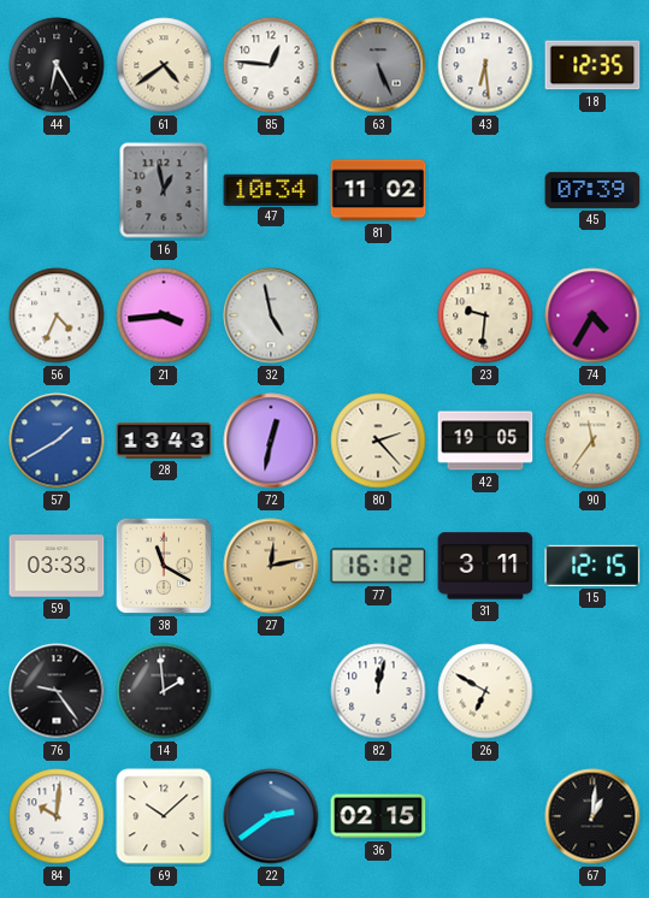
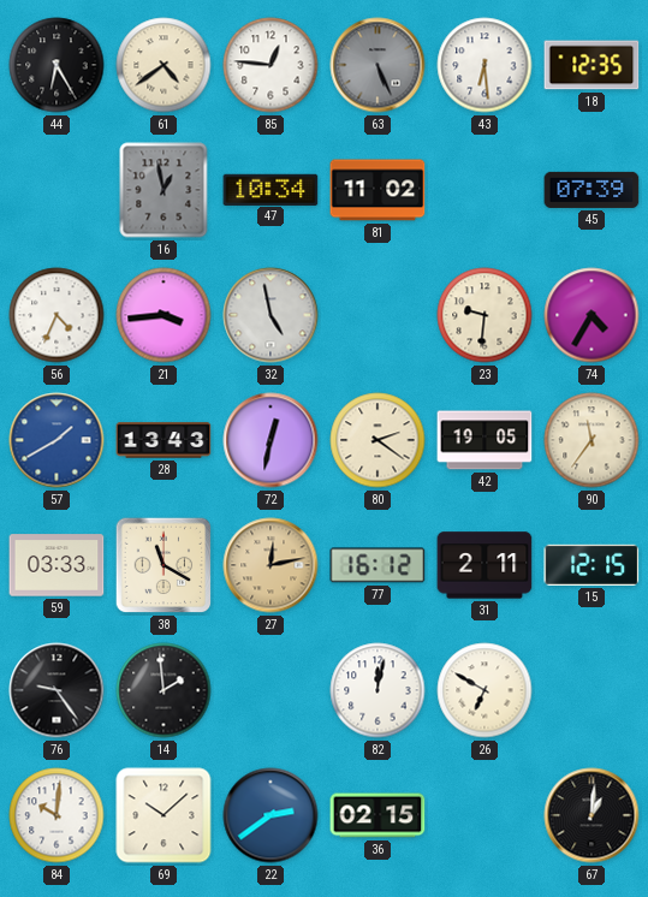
80: 2:23 -> 2:21 (377, 440)
31: 3:11 -> 2:11 (484, 565)
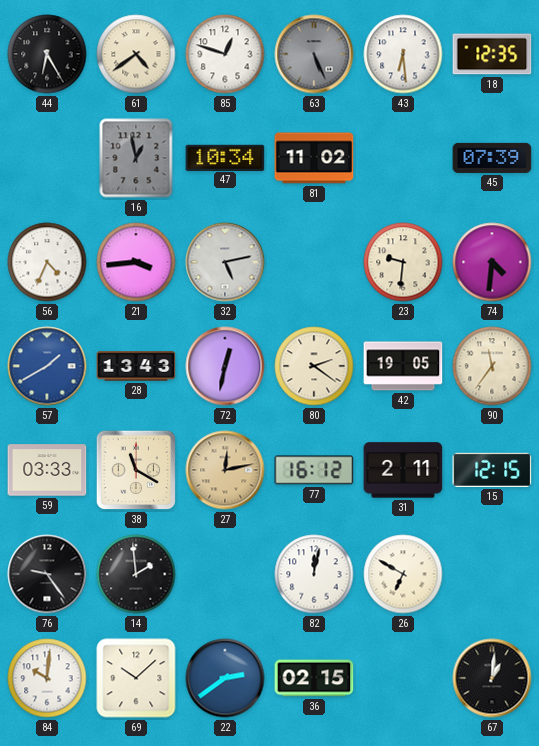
85: 12:46 -> 12:48 (225, 54)
32: 4:58 -> 5:13 (225, 262)
74: 4:35 -> 4:31 (492, 262)
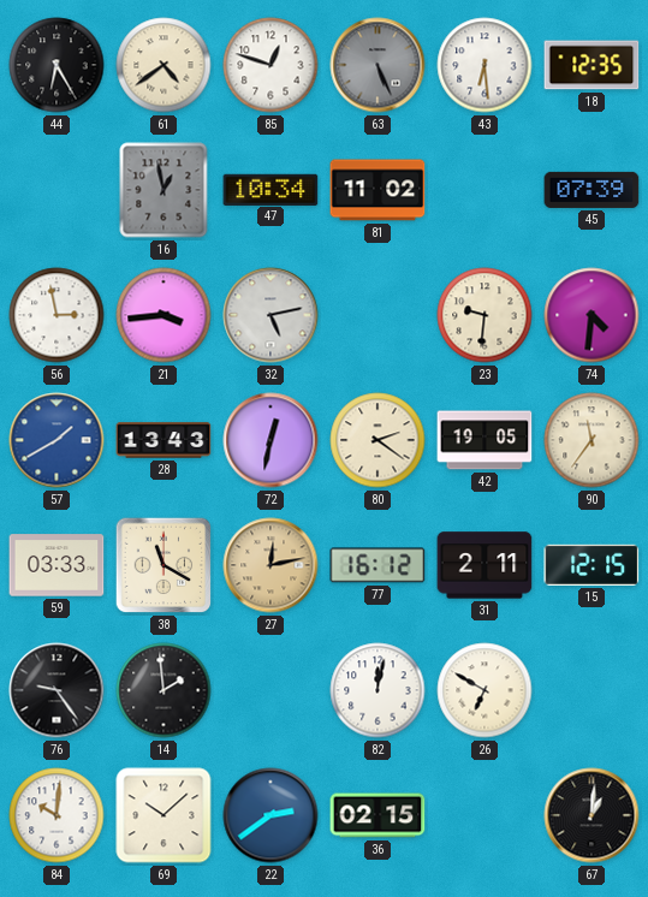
56: 4:34 -> 2:58 (57, 315)
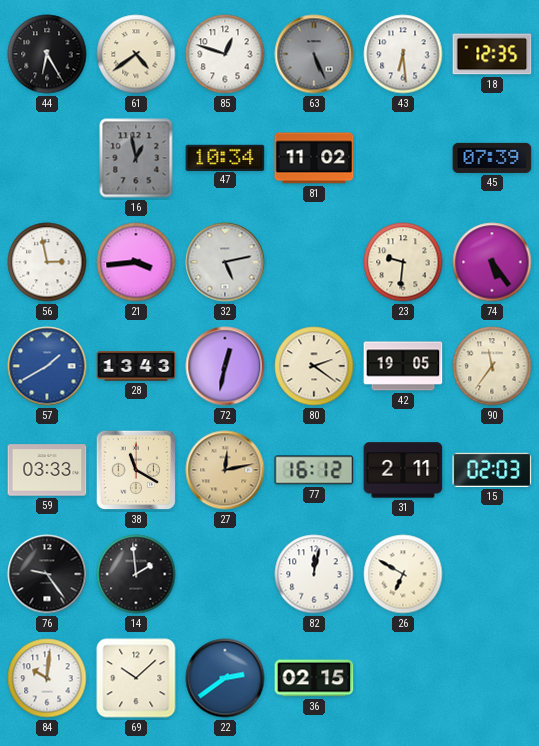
74: 4:31 -> 5:24 (492, 262)
15: 12:15 -> 02:03 (492, 470)
67: 1:01 -> none (591, 815)
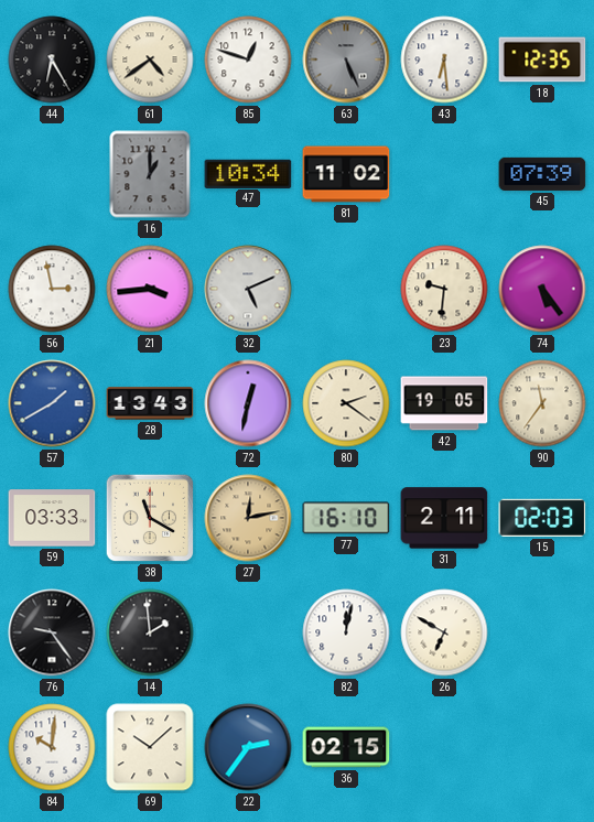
16: 12:58 -> 1:00 (150, 174)
32: 5:13 -> 5:11 (248, 289)
77: 16:12 -> 16:10 (346, 518)
22: 2:39 -> 2:36 (248, 747)
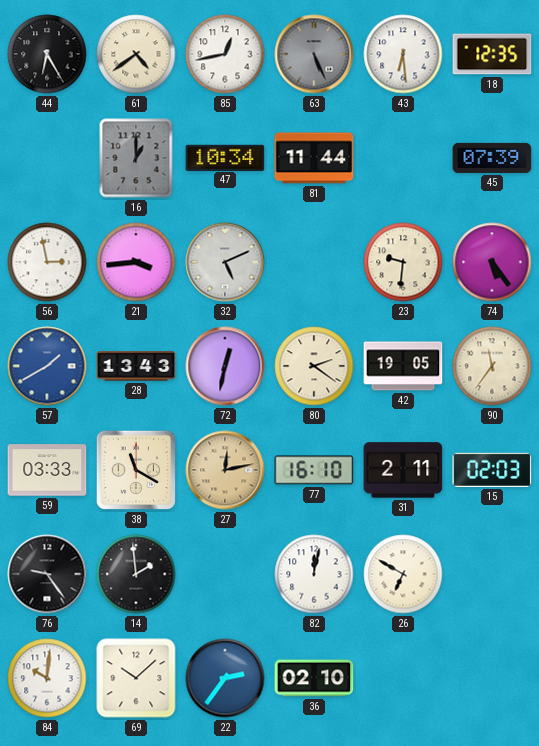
85: 12:48 -> 12:43 (225, 54)
81: 11:02 -> 11:44 (314, 158)
36: 02:15 -> 02:10 (314, 678)
